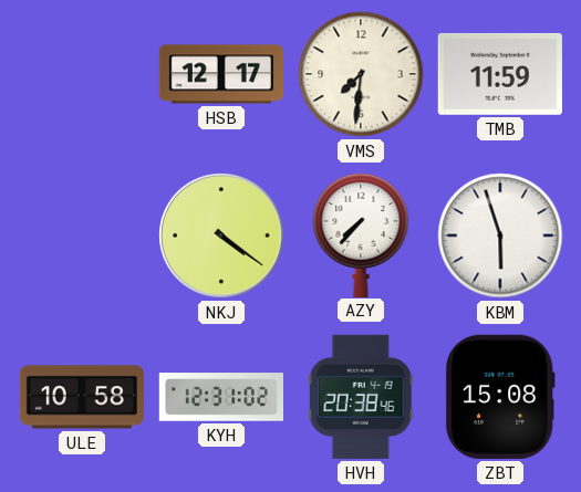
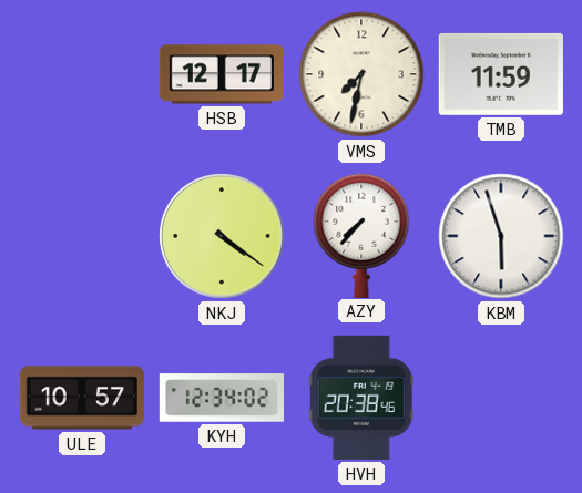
VMS: 7:31 -> 7:32 (361, 74)
ULE: 10:58 -> 10:57 (82, 398)
KYH: 12:31 -> 12:34 (221, 398)
ZBT: 15:08 -> none (500, 397)
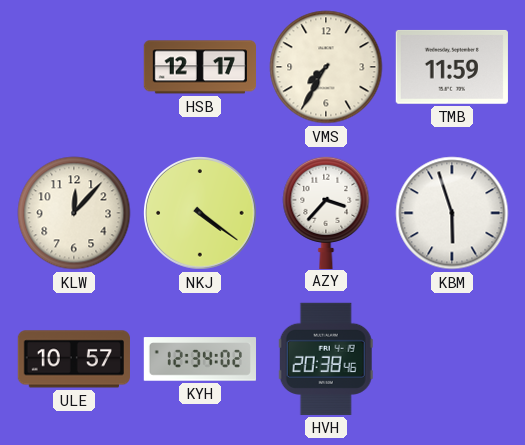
VMS: 7:32 -> 7:35 (326, 67)
KLW: none -> 12:07 (74, 213)
AZY: 7:37 -> 3:37 (326, 212)
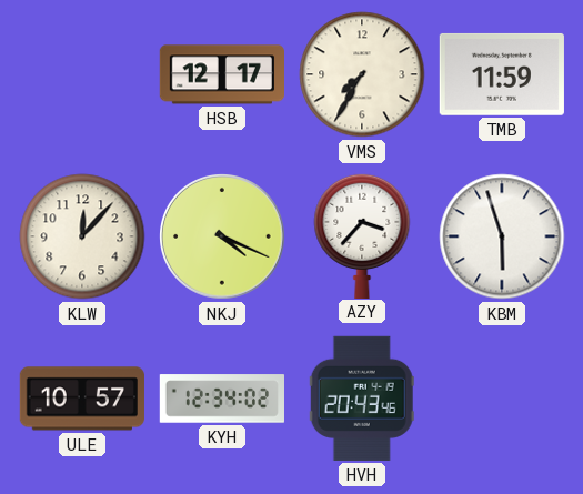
NKJ: 4:21 -> 4:19 (222, 236)
HVH: 20:38 -> 20:43 (362, 399)
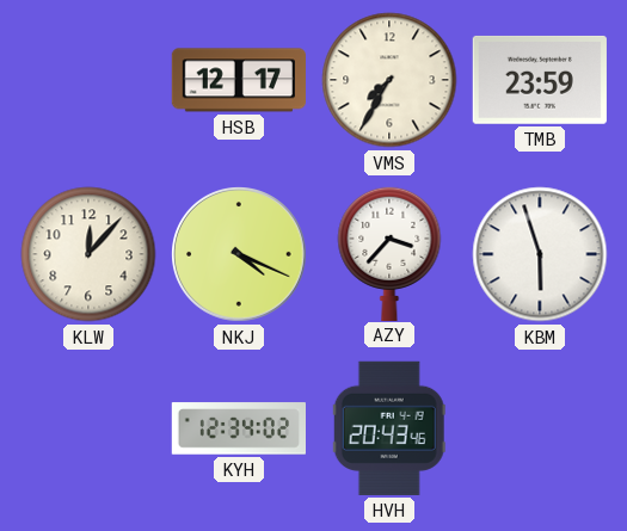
TMB: 11:59 -> 23:59 (540, 80)
ULE: 10:57 -> none (82, 399)
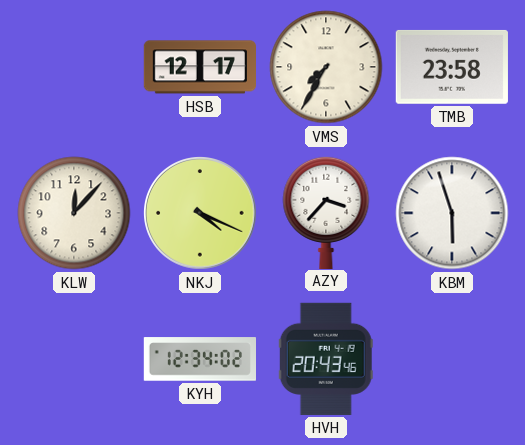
TMB: 23:59 -> 23:58 (452, 67)
